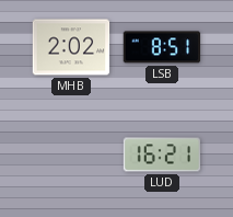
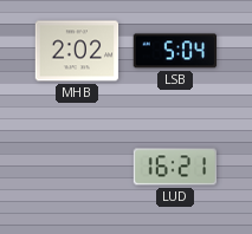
LSB: 8:51 -> 5:04 (175, 51)
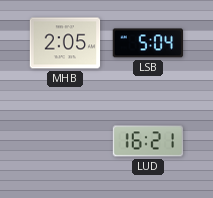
MHB: 2:02 -> 2:05 (65, 43)
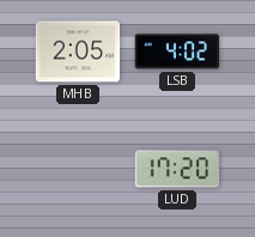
LSB: 5:04 -> 4:02 (177, 51)
LUD: 16:21 -> 17:20 (177, 169)
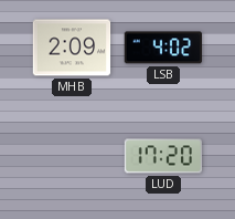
MHB: 2:05 -> 2:09 (72, 48)
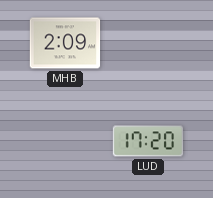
LSB: 4:02 -> none (163, 48)
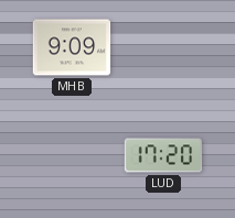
MHB: 2:09 -> 9:09 (72, 47)
